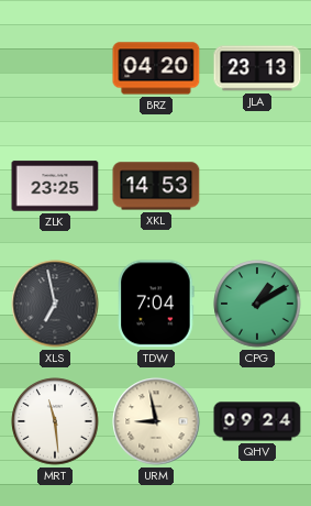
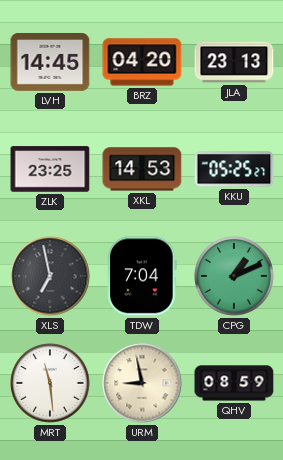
LVH: none -> 14:45 (50, 62)
KKU: none -> 05:25 (234, 169)
CPG: 1:10 -> 1:11 (234, 276)
QHV: 09:24 -> 08:59 (234, 383)
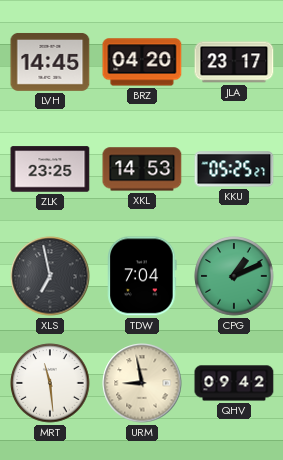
JLA: 23:13 -> 23:17 (234, 62)
QHV: 08:59 -> 09:42 (234, 383)
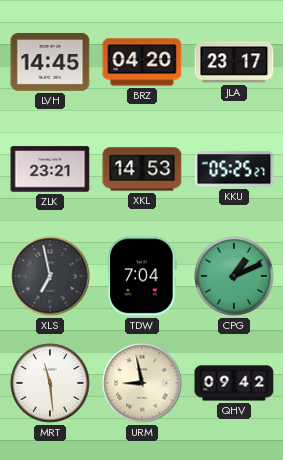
ZLK: 23:25 -> 23:21 (50, 169)
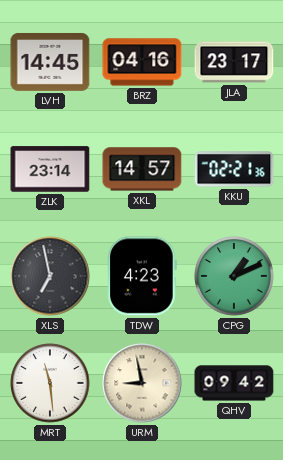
BRZ: 04:20 -> 04:16 (142, 62)
ZLK: 23:21 -> 23:14 (50, 169)
XKL: 14:53 -> 14:57 (142, 169)
KKU: 05:25 -> 02:21 (234, 169)
TDW: 7:04 -> 4:23 (142, 276)
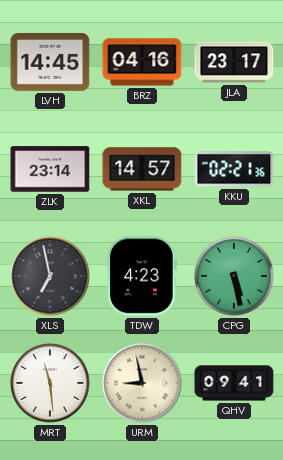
CPG: 1:11 -> 5:28 (234, 276)
QHV: 09:42 -> 09:41 (234, 383)
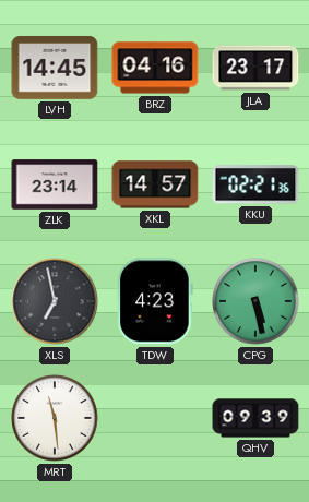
URM: 8:58 -> none (142, 383)
QHV: 09:41 -> 09:39 (255, 418)
